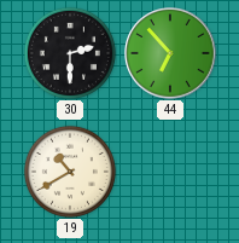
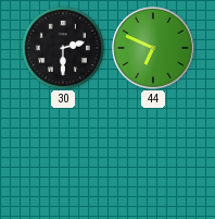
44: 6:53 -> 6:49 (153, 48)
19: 10:40 -> none (70, 172)
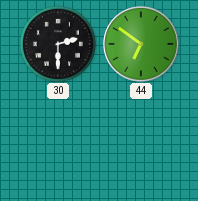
44: 6:49 -> 6:51 (141, 44)
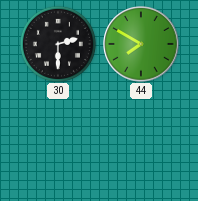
44: 6:51 -> 7:50 (141, 44)
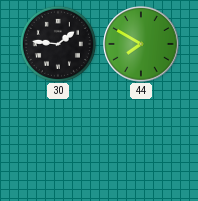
30: 2:30 -> 1:46 (58, 44)
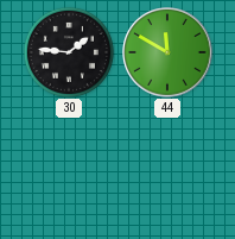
44: 7:50 -> 11:50 (167, 52)
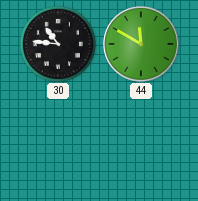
30: 1:46 -> 10:46 (58, 44)
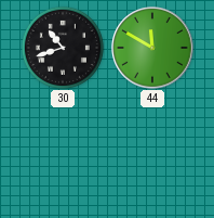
30: 10:46 -> 10:42 (63, 48)
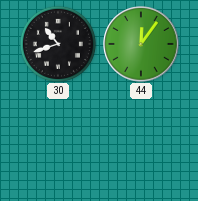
44: 11:50 -> 12:06 (141, 44)
